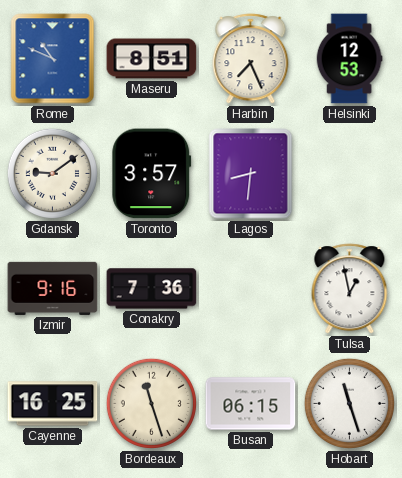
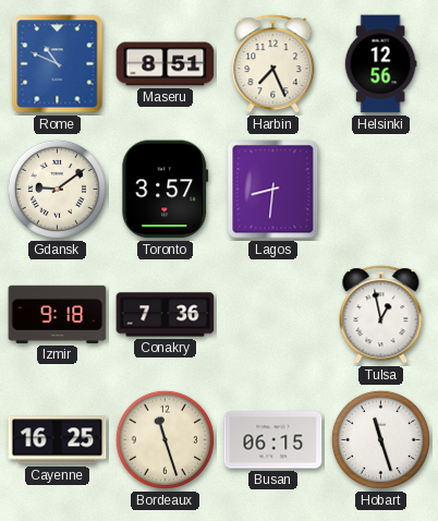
Helsinki: 12:53 -> 12:56 (380, 64)
Izmir: 9:16 -> 9:18 (58, 314)
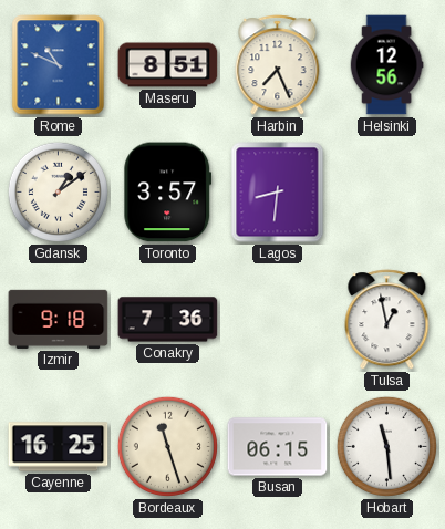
Gdansk: 9:09 -> 1:09 (58, 191)
Hobart: 11:27 -> 11:29 (386, 446)
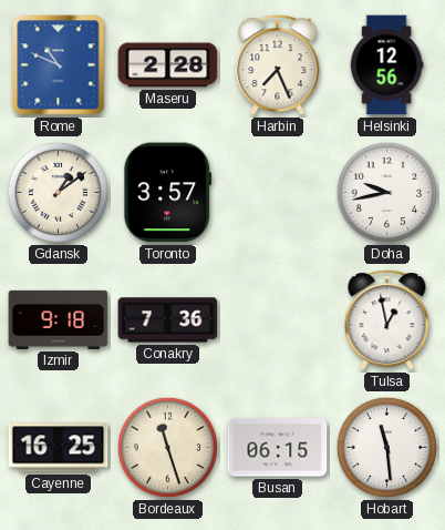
Maseru: 8:51 -> 2:28 (168, 65)
Lagos: 8:31 -> none (278, 193)
Doha: none -> 9:43 (386, 192)
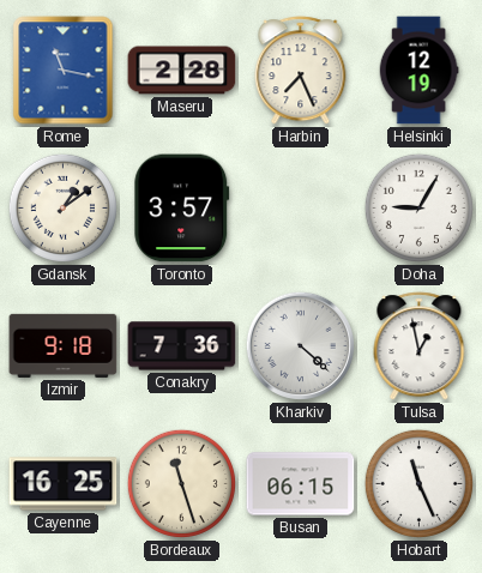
Rome: 10:49 -> 11:17 (64, 71)
Helsinki: 12:56 -> 12:19 (418, 71)
Doha: 9:43 -> 9:05 (418, 207)
Kharkiv: none -> 4:22 (300, 345)
Hobart: 11:29 -> 11:26 (418, 483)
